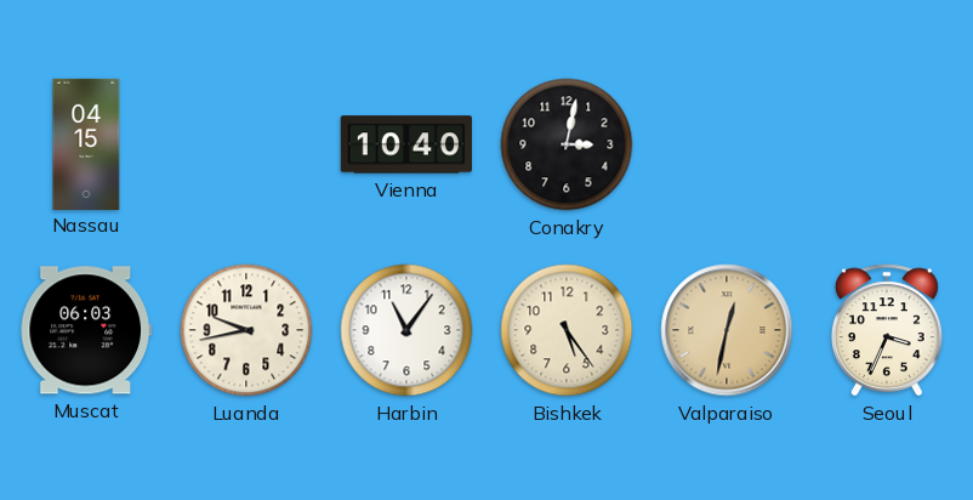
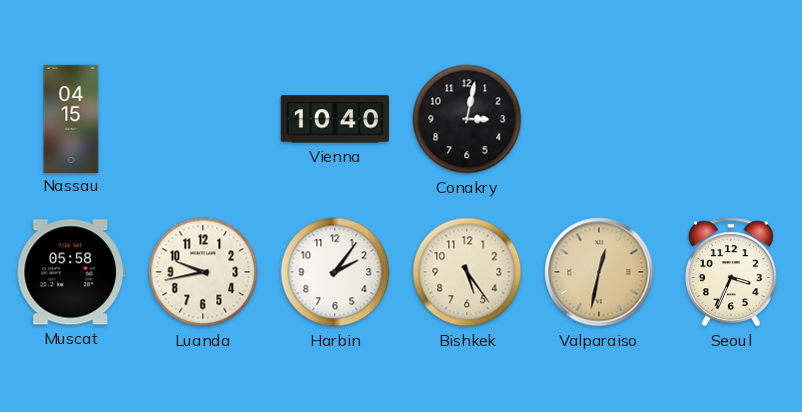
Muscat: 06:03 -> 05:58 (71, 272)
Harbin: 11:06 -> 2:06 (335, 272)
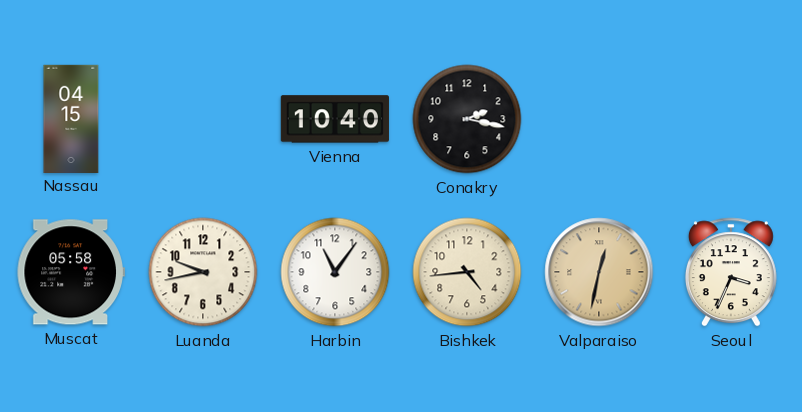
Conakry: 3:02 -> 2:17 (467, 119)
Harbin: 2:06 -> 11:06 (335, 272)
Bishkek: 5:24 -> 4:44 (467, 272)
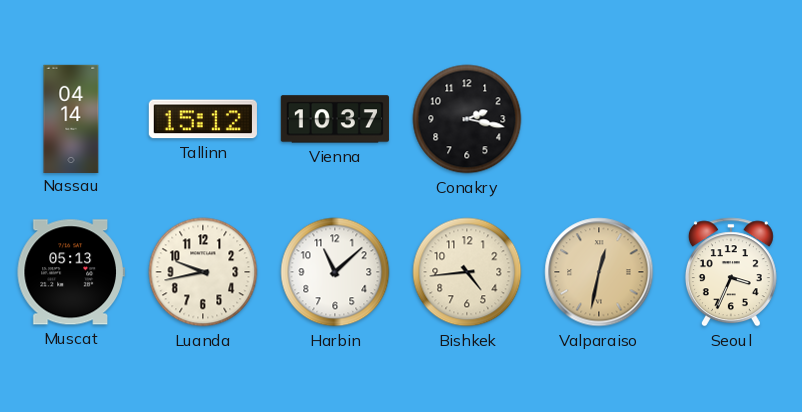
Nassau: 04:15 -> 04:14 (71, 118)
Tallinn: none -> 15:12 (203, 119)
Vienna: 10:40 -> 10:37 (335, 119)
Muscat: 05:58 -> 05:13 (71, 272)
Harbin: 11:06 -> 11:08 (335, 272)
